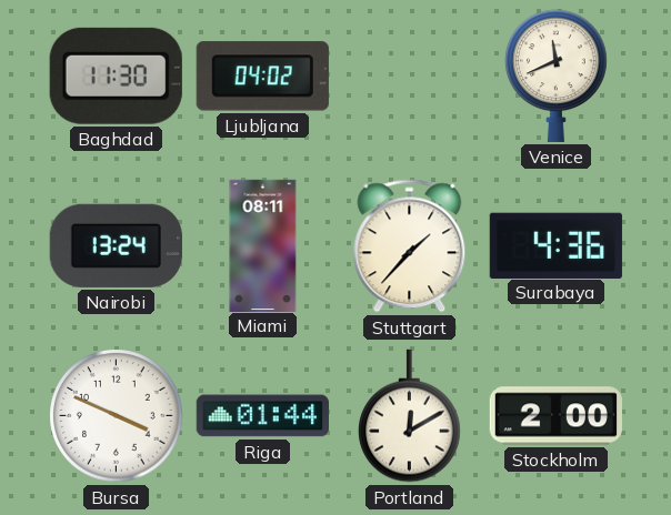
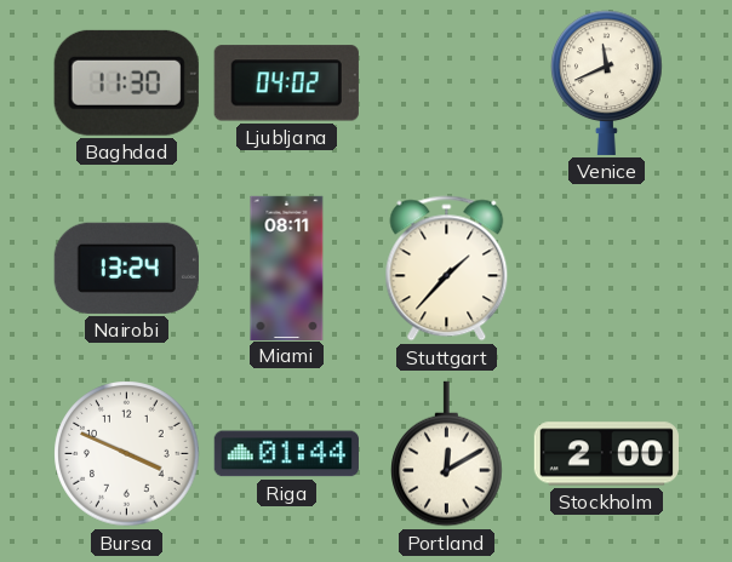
Surabaya: 4:36 -> none (555, 245)
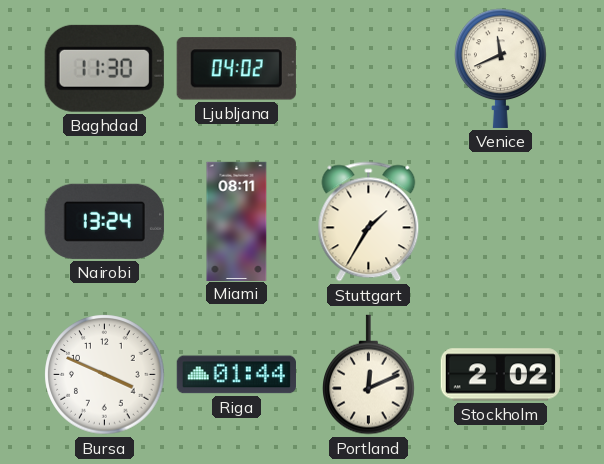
Stuttgart: 1:37 -> 1:35 (369, 222)
Portland: 12:10 -> 12:11 (369, 375)
Stockholm: 2:00 -> 2:02 (500, 375)
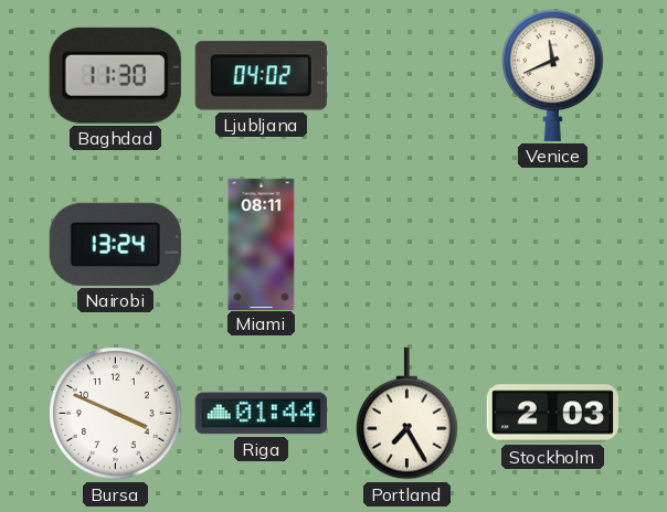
Stuttgart: 1:35 -> none (369, 222)
Portland: 12:11 -> 7:25 (407, 414)
Stockholm: 2:02 -> 2:03 (552, 414)
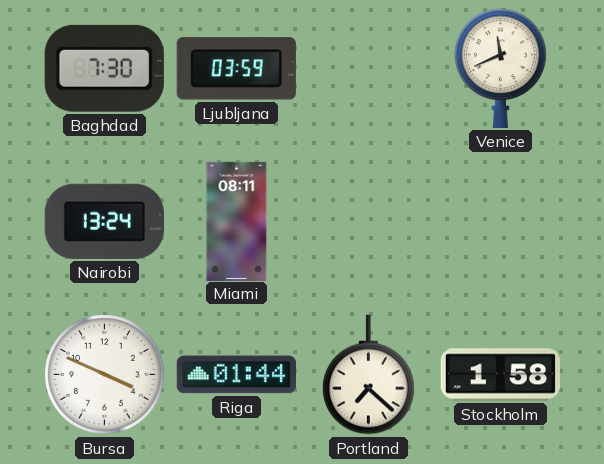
Baghdad: 11:30 -> 7:30 (104, 68)
Ljubljana: 04:02 -> 03:59 (236, 69)
Portland: 7:25 -> 7:22 (369, 375)
Stockholm: 2:03 -> 1:58 (500, 375)
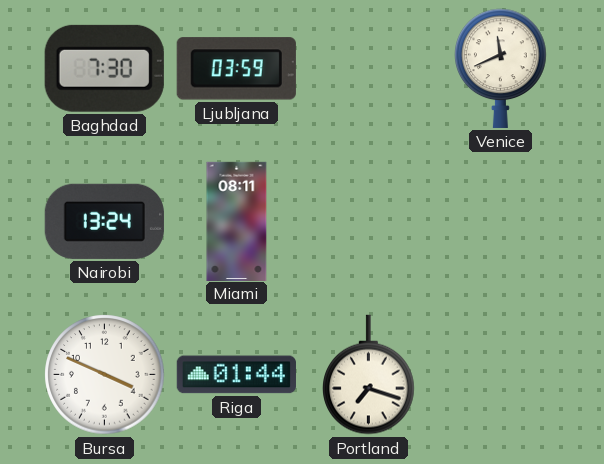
Portland: 7:22 -> 7:18 (369, 375)
Stockholm: 1:58 -> none (500, 375)
